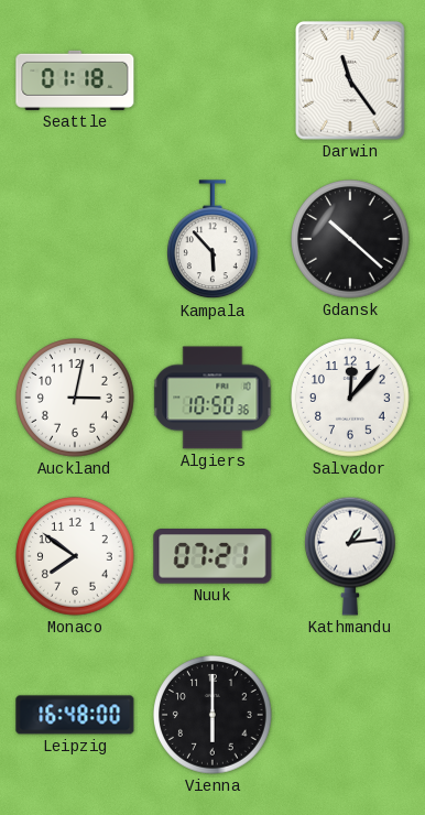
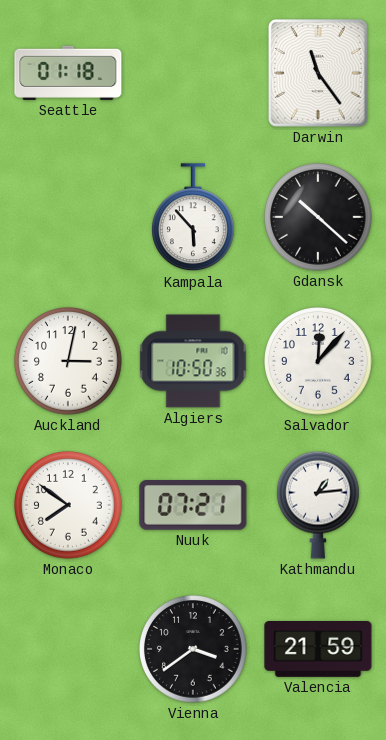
Leipzig: 16:48 -> none (75, 715)
Vienna: 6:00 -> 3:39 (193, 649)
Valencia: none -> 21:59 (318, 650)
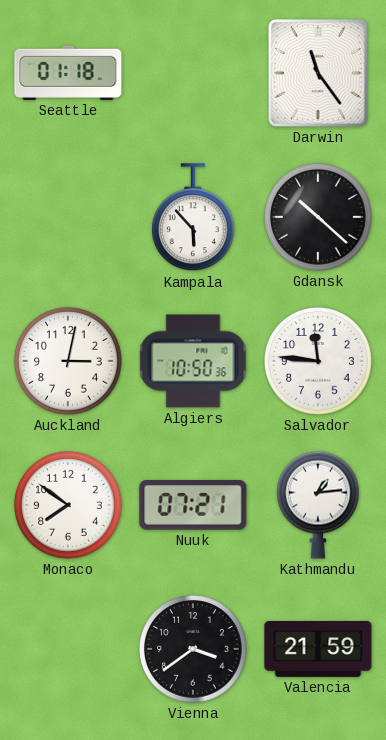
Salvador: 12:07 -> 11:46 (318, 361)
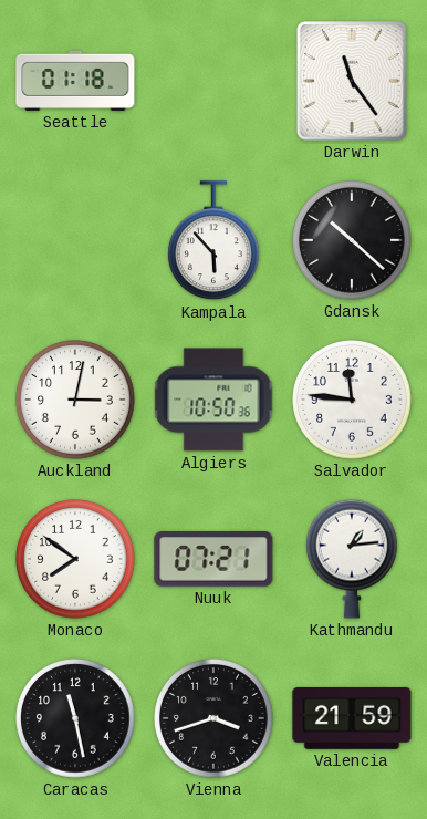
Caracas: none -> 11:28 (75, 718)
Vienna: 3:39 -> 3:42 (213, 718)
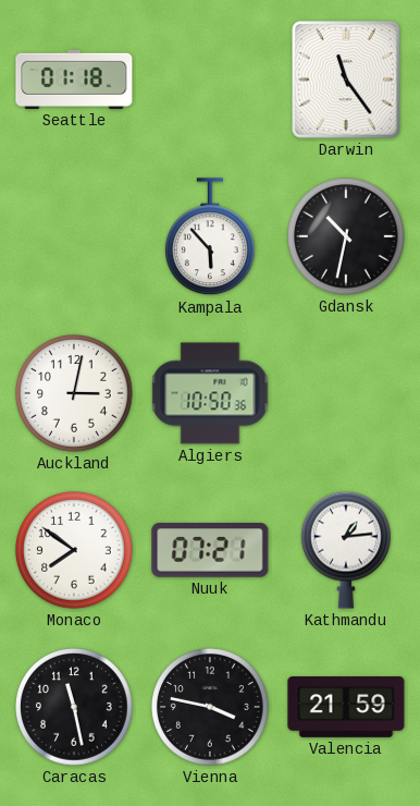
Gdansk: 10:22 -> 10:32 (346, 236)
Salvador: 11:46 -> none (352, 400)
Vienna: 3:42 -> 3:47 (210, 707)
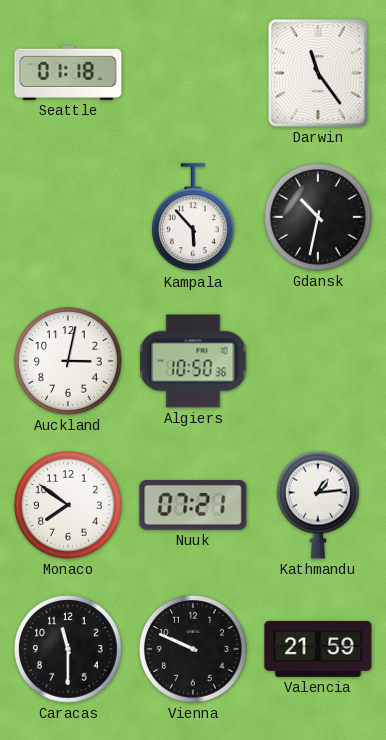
Caracas: 11:28 -> 11:30 (68, 649)
Vienna: 3:47 -> 9:49 (193, 649)
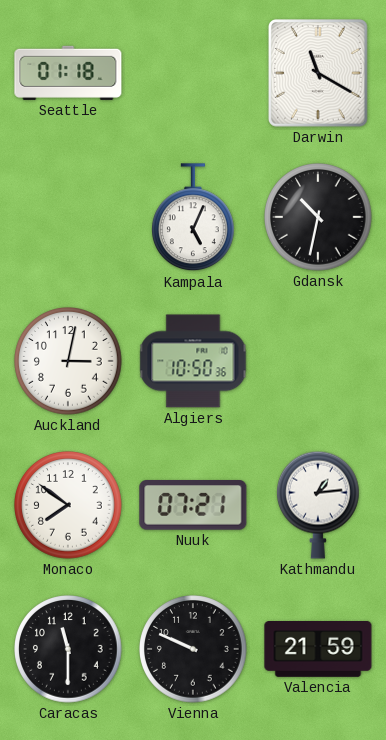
Darwin: 11:24 -> 11:20 (318, 74)
Kampala: 5:53 -> 5:04 (194, 218)
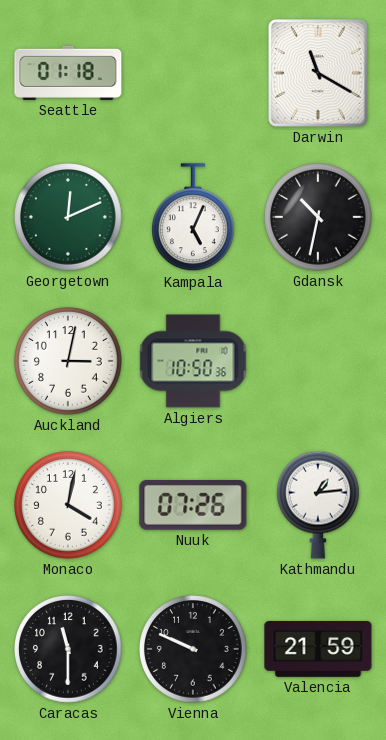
Georgetown: none -> 12:11 (68, 217)
Monaco: 7:51 -> 4:02 (68, 505)
Nuuk: 07:21 -> 07:26 (193, 505)
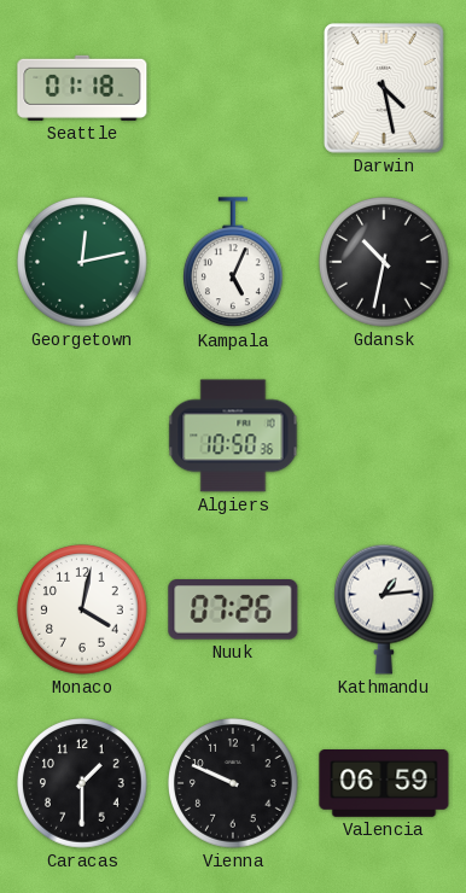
Darwin: 11:20 -> 4:28 (384, 89)
Georgetown: 12:11 -> 12:13 (82, 262)
Auckland: 3:02 -> none (68, 361)
Caracas: 11:30 -> 1:30 (82, 783)
Valencia: 21:59 -> 06:59 (384, 784)
